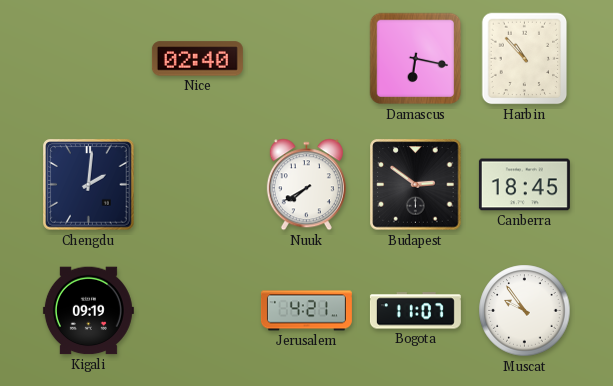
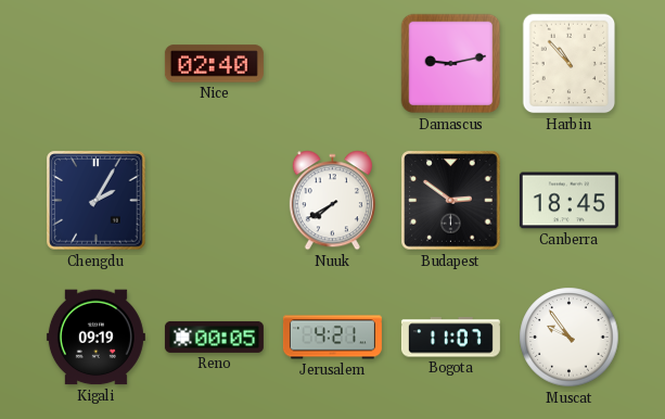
Damascus: 6:17 -> 9:13 (451, 64)
Chengdu: 2:01 -> 2:05 (97, 201)
Reno: none -> 00:05 (214, 337)
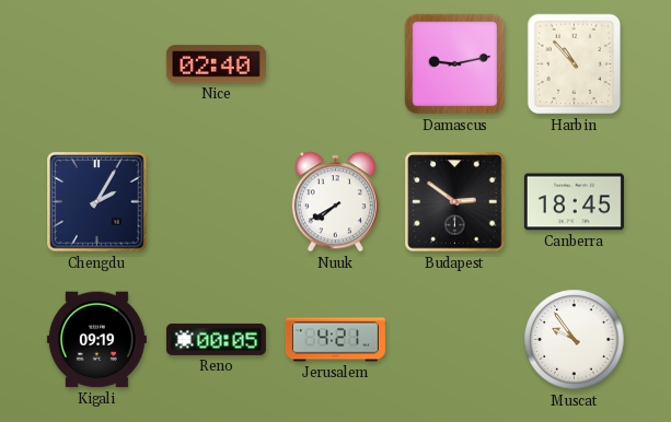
Bogota: 11:07 -> none (450, 338)
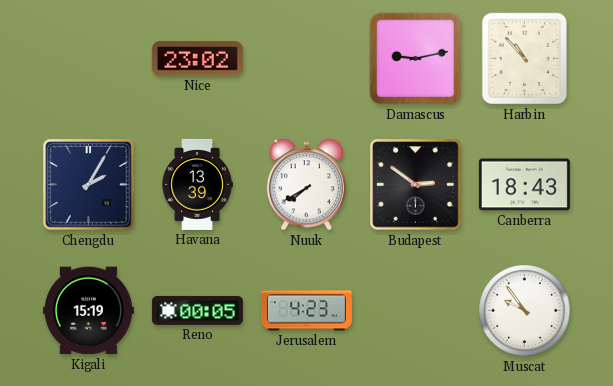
Nice: 02:40 -> 23:02 (197, 59)
Havana: none -> 13:39 (197, 184)
Canberra: 18:45 -> 18:43 (524, 185)
Kigali: 09:19 -> 15:19 (88, 311)
Jerusalem: 4:21 -> 4:23 (306, 311)
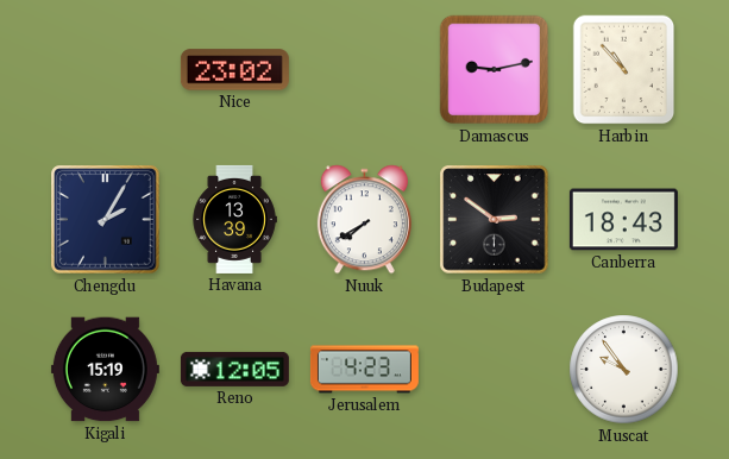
Reno: 00:05 -> 12:05 (234, 369)
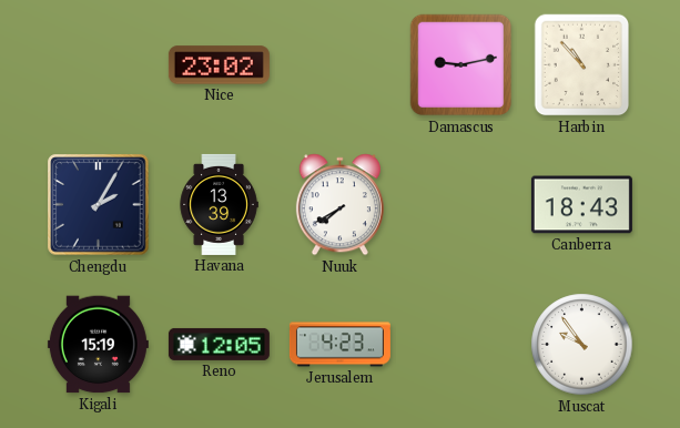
Budapest: 2:51 -> none (495, 220)
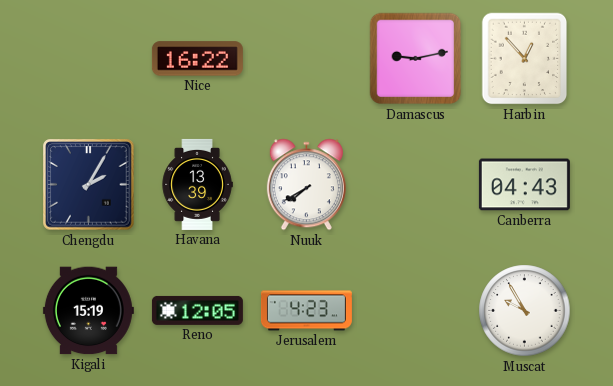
Nice: 23:02 -> 16:22 (197, 59)
Harbin: 10:53 -> 12:53 (525, 59)
Canberra: 18:43 -> 04:43 (524, 185)
Muscat: 9:54 -> 9:55 (525, 311)
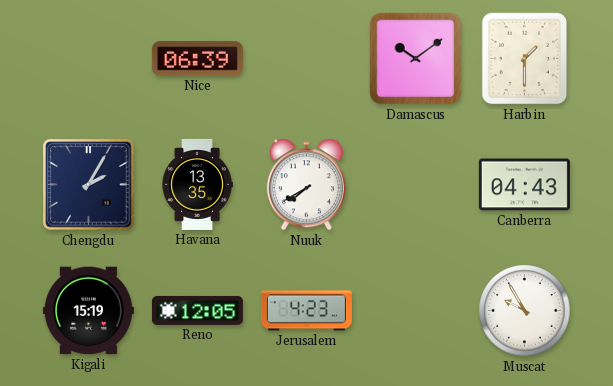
Nice: 16:22 -> 06:39 (197, 59)
Damascus: 9:13 -> 10:09 (416, 59)
Harbin: 12:53 -> 1:30 (525, 59)
Havana: 13:39 -> 13:35 (197, 184)
